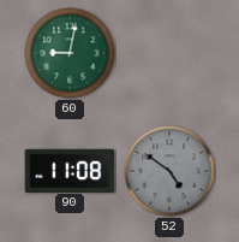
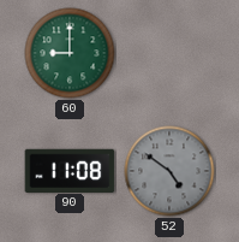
60: 9:02 -> 9:00 (70, 53)
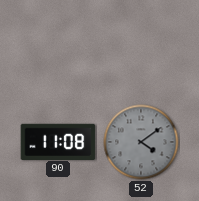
60: 9:00 -> none (70, 53)
52: 4:51 -> 4:09 (141, 142)
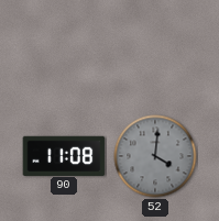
52: 4:09 -> 4:01 (155, 156)
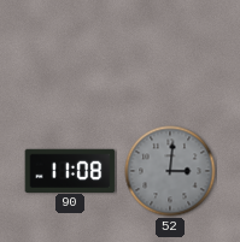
52: 4:01 -> 3:01 (170, 171)
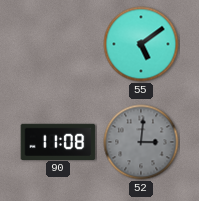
55: none -> 5:09 (141, 44)
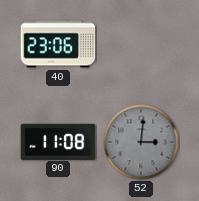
40: none -> 23:06 (58, 44)
55: 5:09 -> none (141, 44)
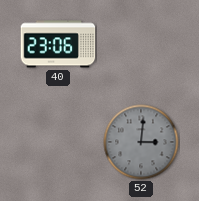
90: 11:08 -> none (58, 141)
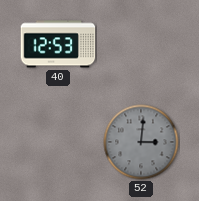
40: 23:06 -> 12:53 (58, 44)
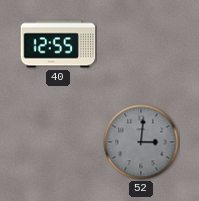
40: 12:53 -> 12:55 (58, 44)
